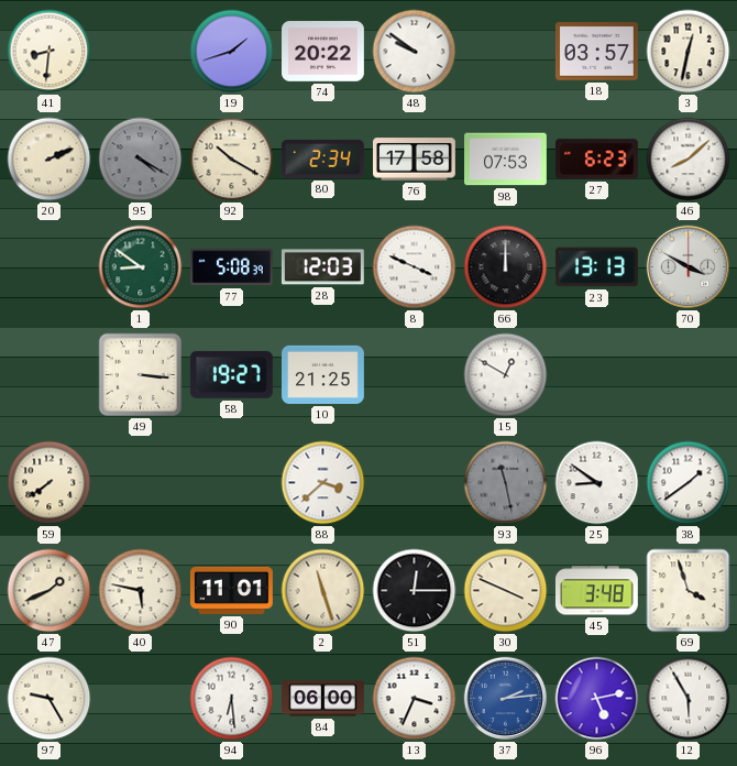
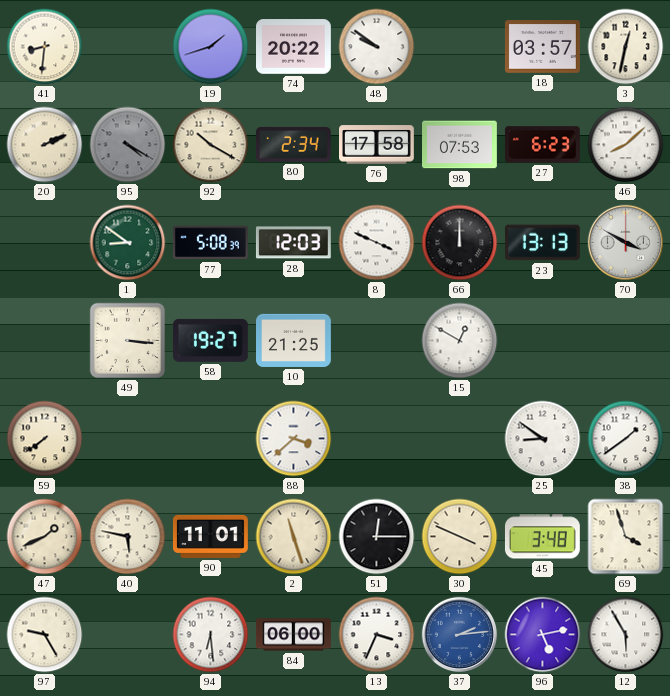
93: 11:28 -> none (506, 483)
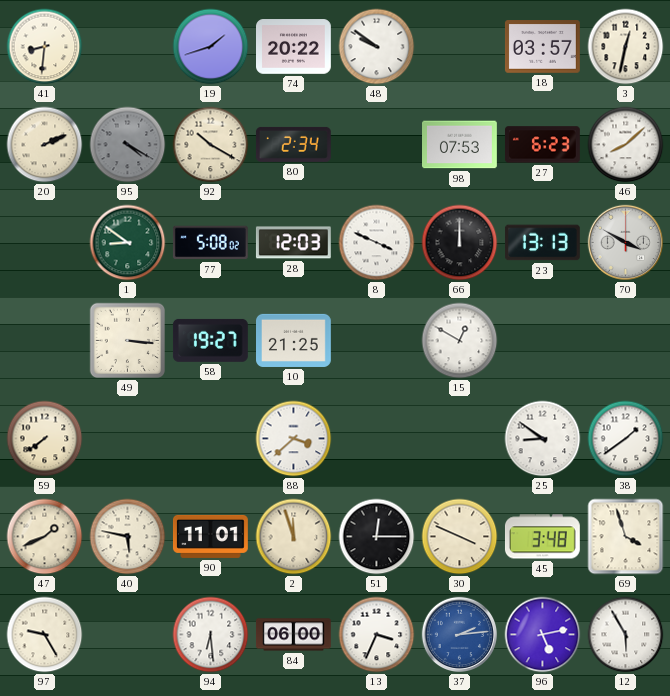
76: 17:58 -> none (377, 145)
77: 5:08:39 -> 5:08:02 (210, 243)
2: 11:27 -> 11:57 (294, 537)
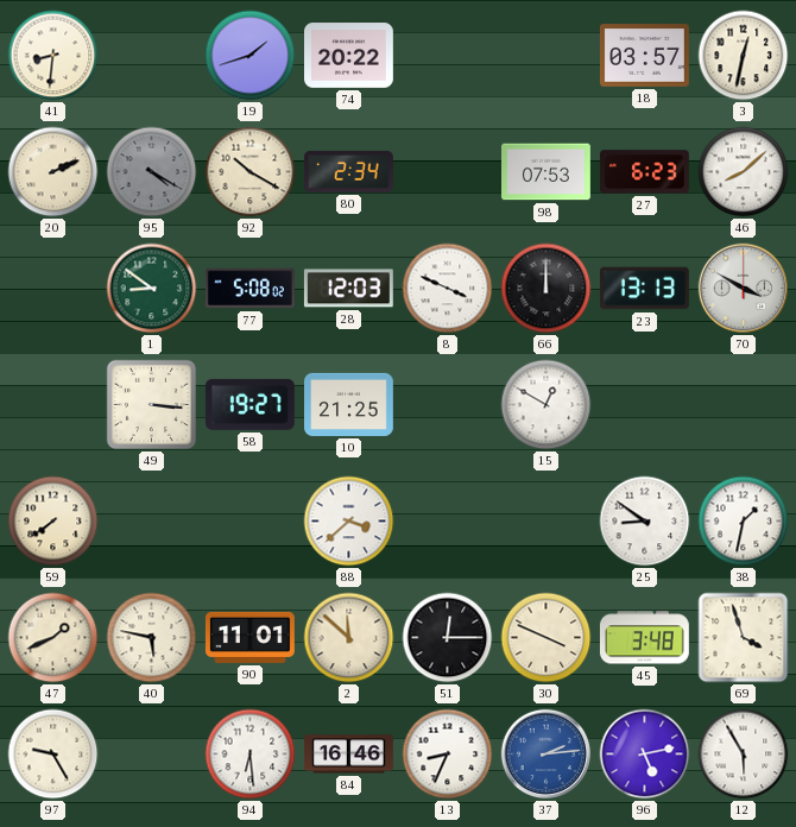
48: 9:51 -> none (377, 47)
38: 1:39 -> 1:32 (744, 522)
2: 11:57 -> 11:52 (349, 638)
84: 06:00 -> 16:46 (349, 755)
13: 3:34 -> 8:34 (448, 755)
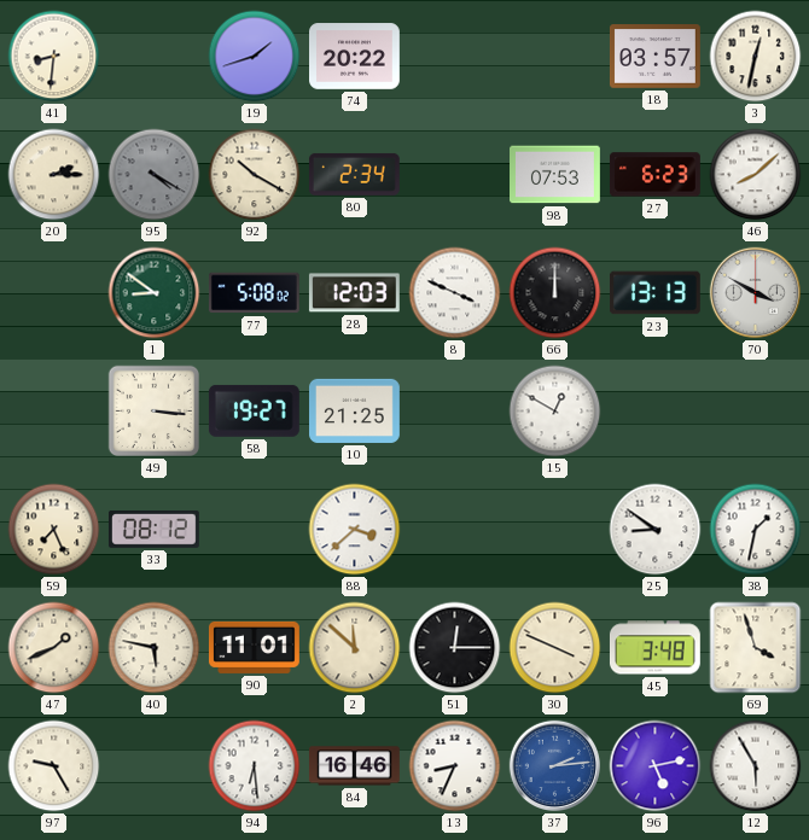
20: 2:11 -> 2:15 (54, 175)
59: 7:39 -> 7:26 (54, 530)
33: none -> 08:12 (153, 529)
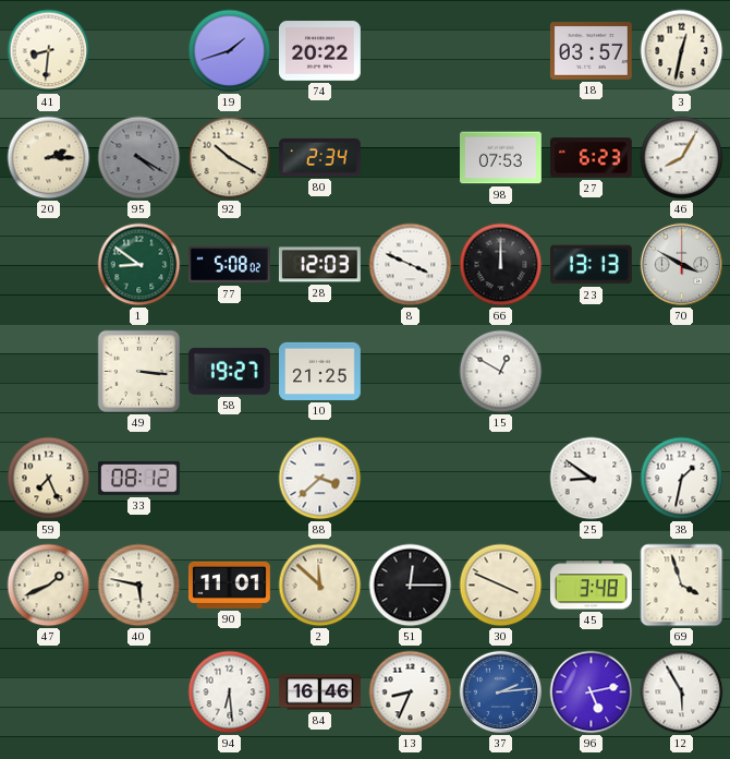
46: 8:08 -> 8:05 (682, 158)
97: 9:25 -> none (54, 766)
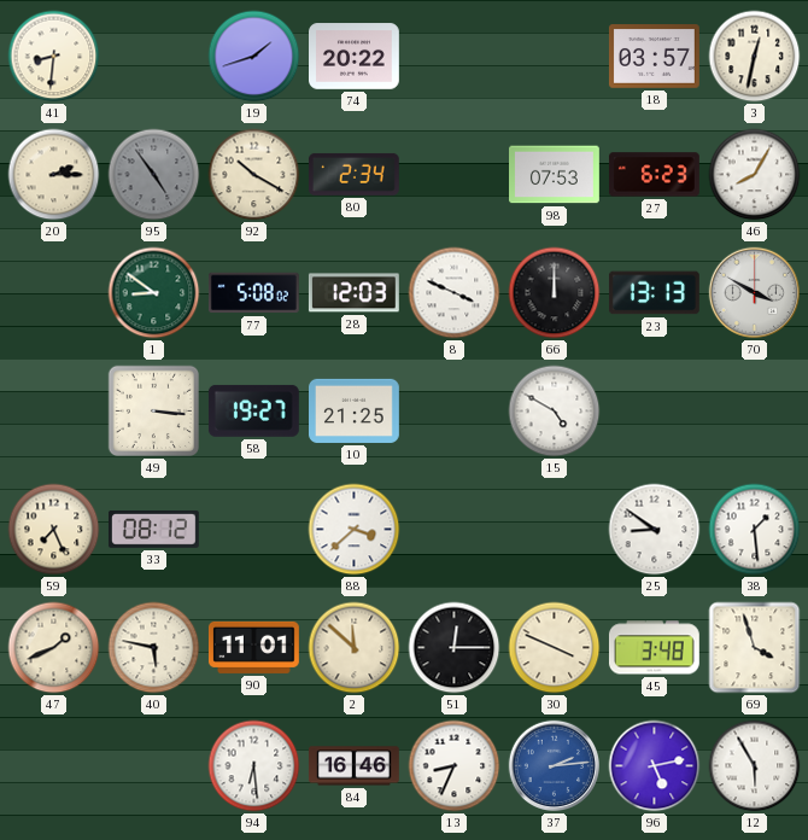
95: 4:20 -> 4:54 (154, 175)
15: 12:50 -> 4:50 (555, 412)
38: 1:32 -> 1:29 (755, 530)
